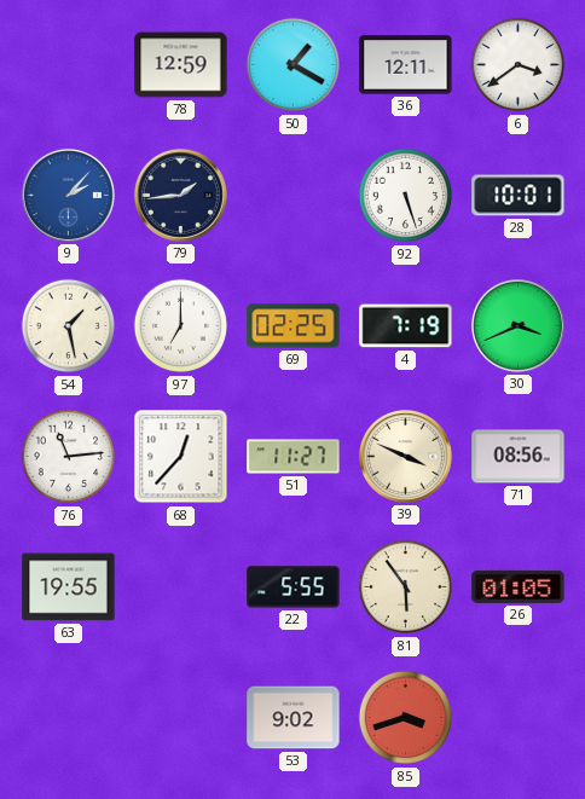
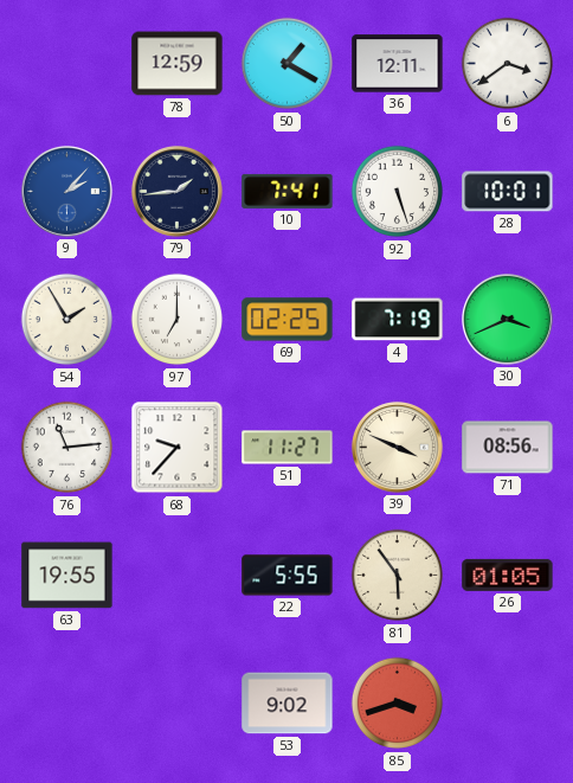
10: none -> 7:41 (288, 191)
54: 1:28 -> 1:55 (67, 320)
68: 12:37 -> 9:37 (178, 448)
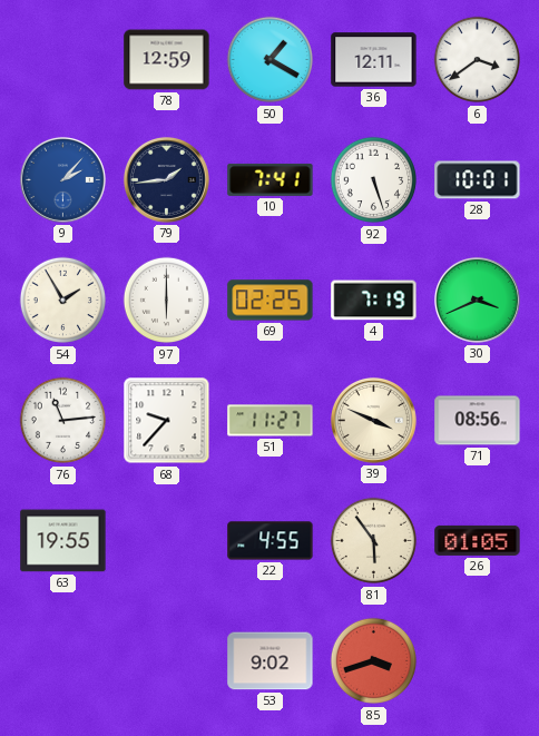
97: 7:00 -> 6:00 (167, 301)
22: 5:55 -> 4:55 (271, 541)
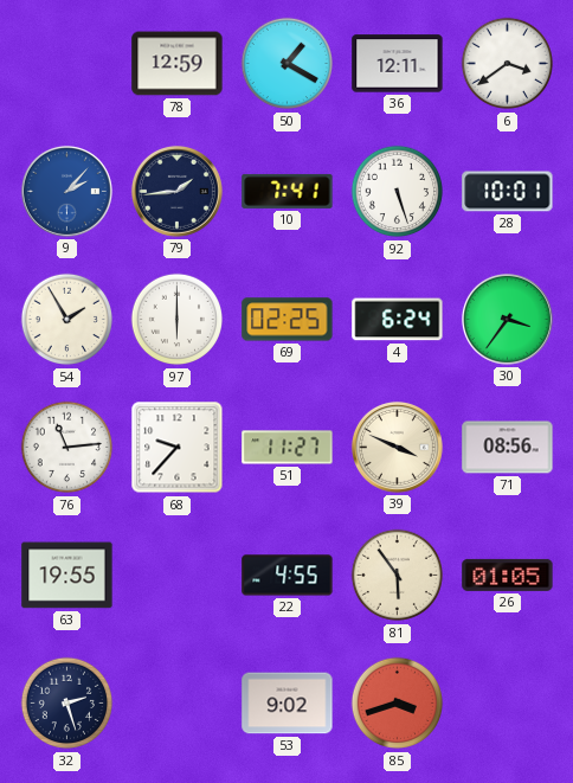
4: 7:19 -> 6:24 (398, 320)
30: 3:41 -> 3:36 (507, 319)
32: none -> 2:27 (67, 704)
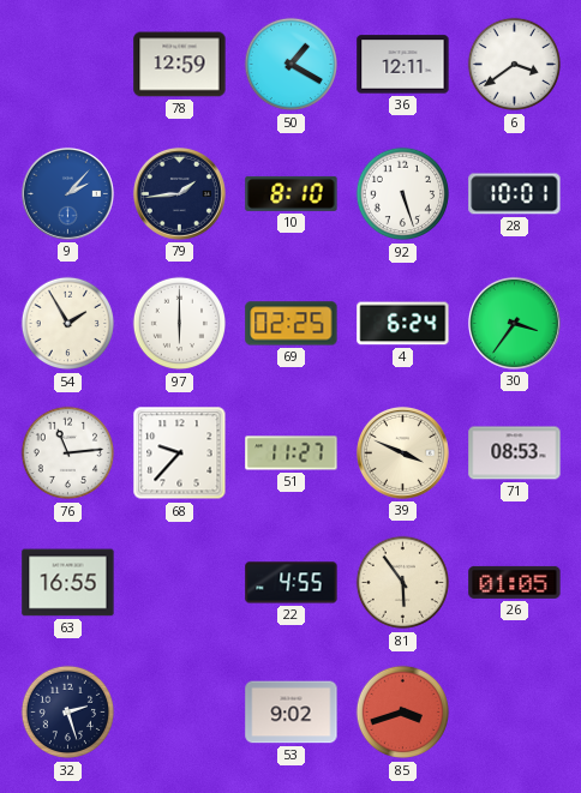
10: 7:41 -> 8:10 (292, 193)
71: 08:56 -> 08:53 (515, 453)
63: 19:55 -> 16:55 (68, 583)
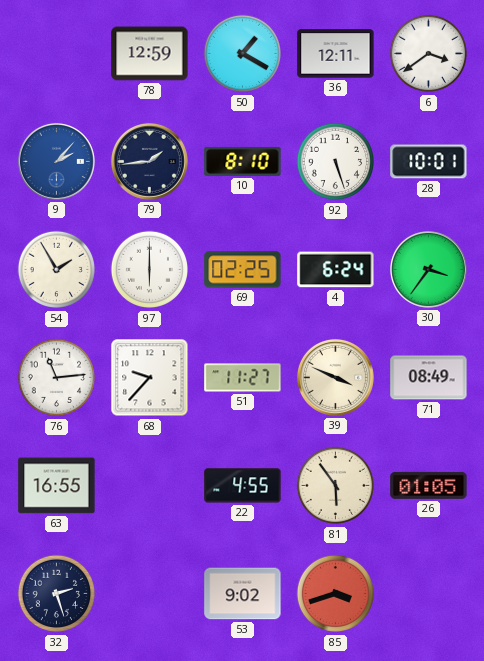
71: 08:53 -> 08:49 (429, 378)
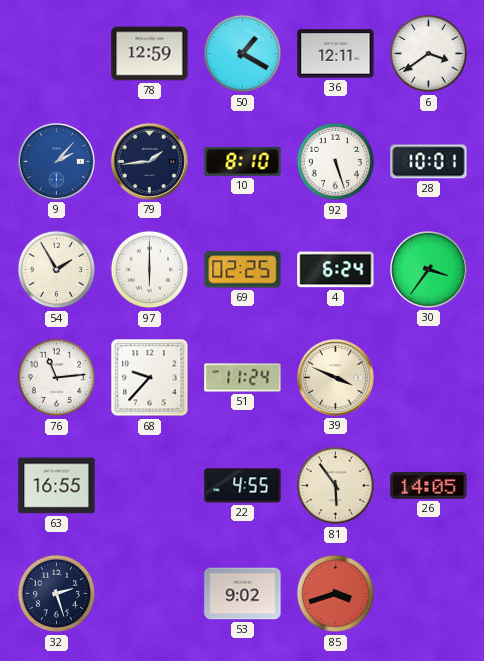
51: 11:27 -> 11:24 (243, 378)
71: 08:49 -> none (429, 378)
26: 01:05 -> 14:05 (429, 485)
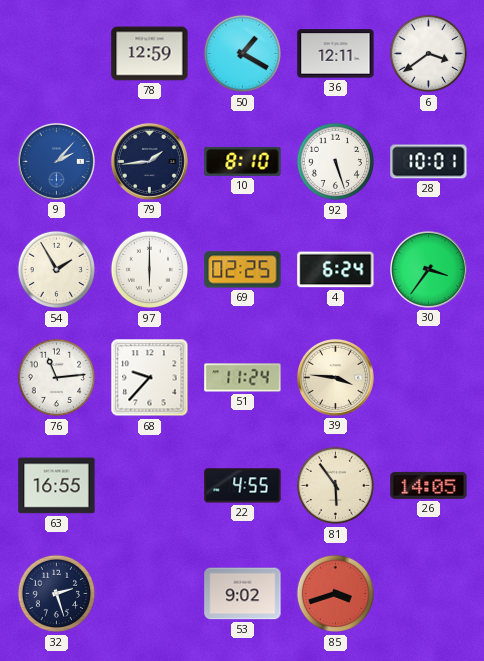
39: 3:49 -> 3:46 (335, 377)
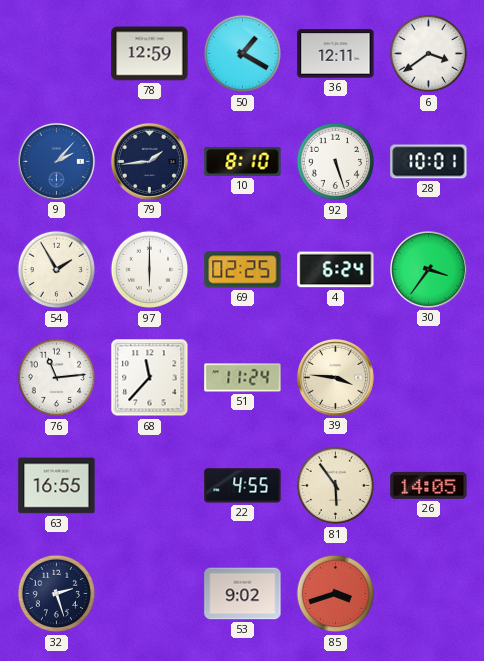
68: 9:37 -> 11:37 (150, 378)
